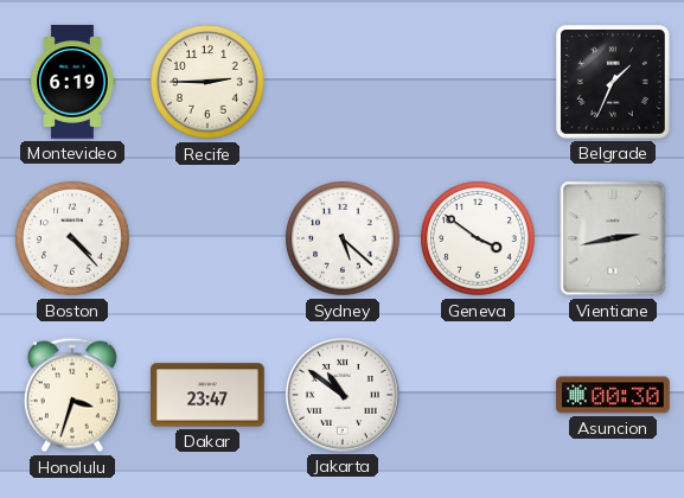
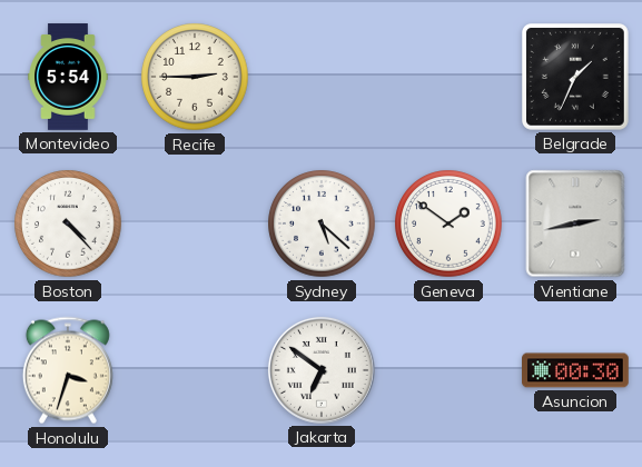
Montevideo: 6:19 -> 5:54 (68, 77)
Geneva: 3:51 -> 1:51 (448, 223)
Dakar: 23:47 -> none (209, 395)
Jakarta: 10:51 -> 6:51 (322, 370)
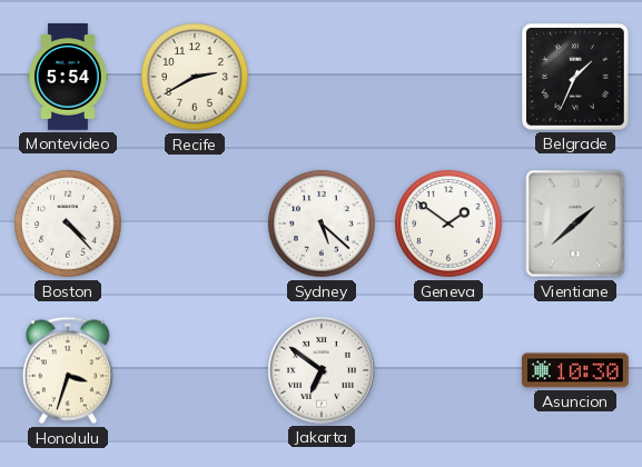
Recife: 2:45 -> 2:40 (195, 77)
Vientiane: 2:43 -> 1:38 (575, 223)
Asuncion: 00:30 -> 10:30 (576, 370)
